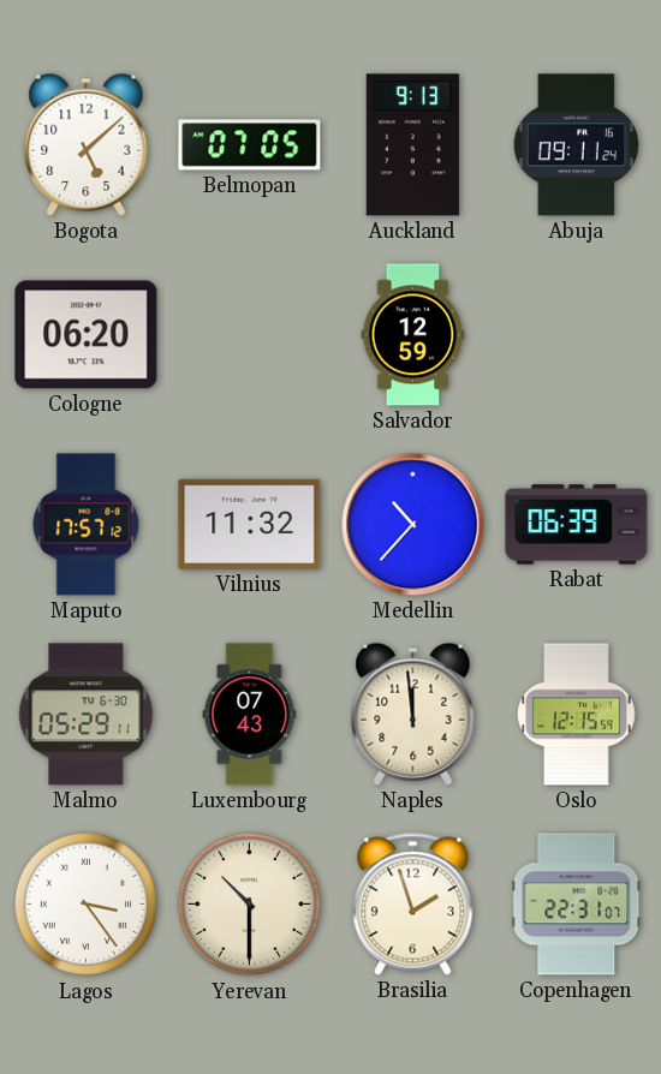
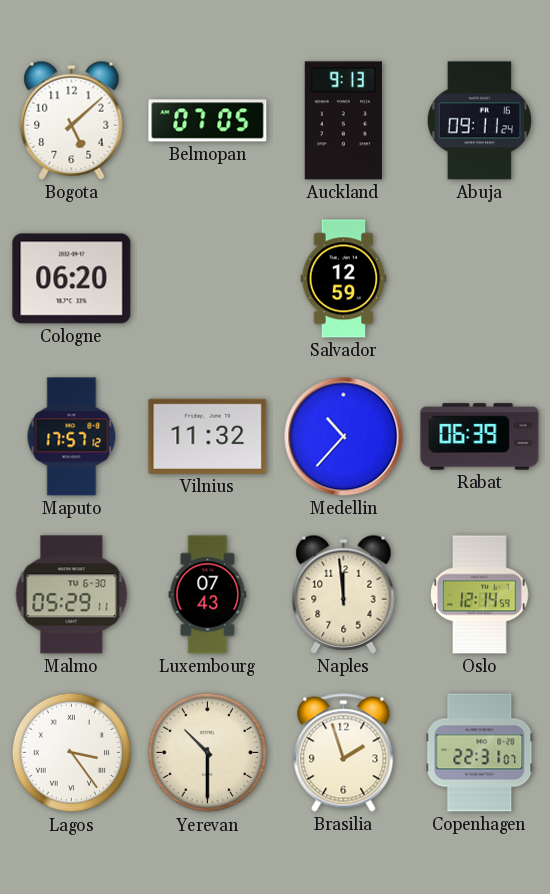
Oslo: 12:15 -> 12:14 (480, 595)
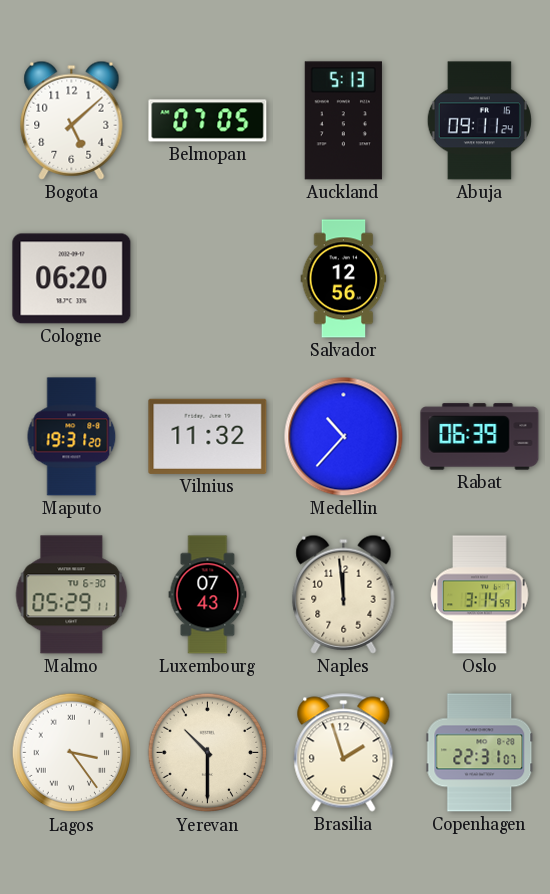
Auckland: 9:13 -> 5:13 (343, 121)
Salvador: 12:59 -> 12:56 (344, 279)
Maputo: 17:57 -> 19:31 (72, 437)
Oslo: 12:14 -> 3:14 (480, 595)
